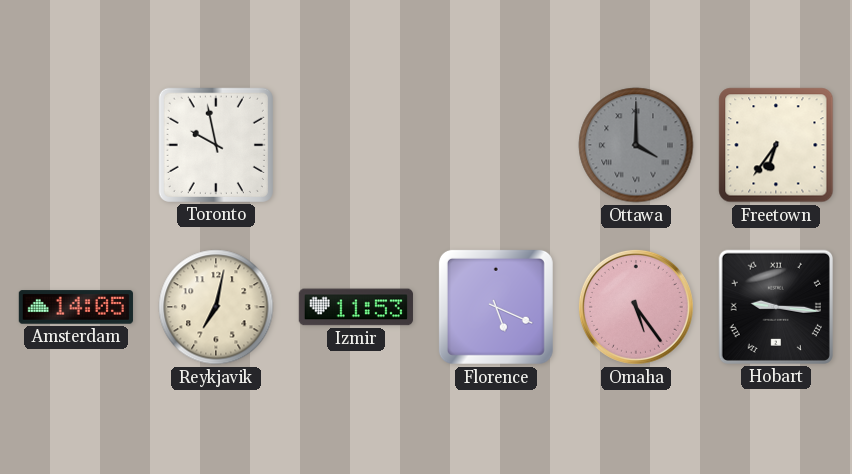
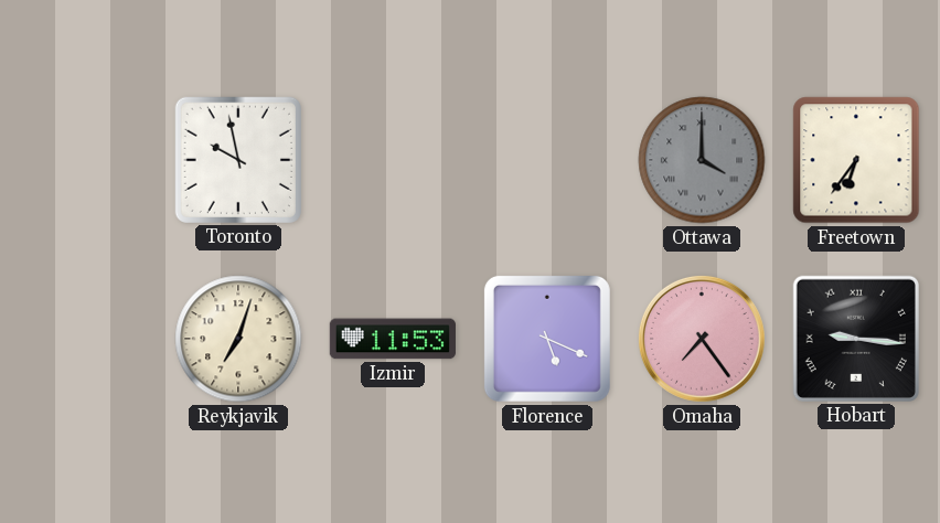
Amsterdam: 14:05 -> none (76, 307)
Reykjavik: 7:02 -> 7:03 (238, 339)
Omaha: 5:24 -> 7:24 (702, 339)
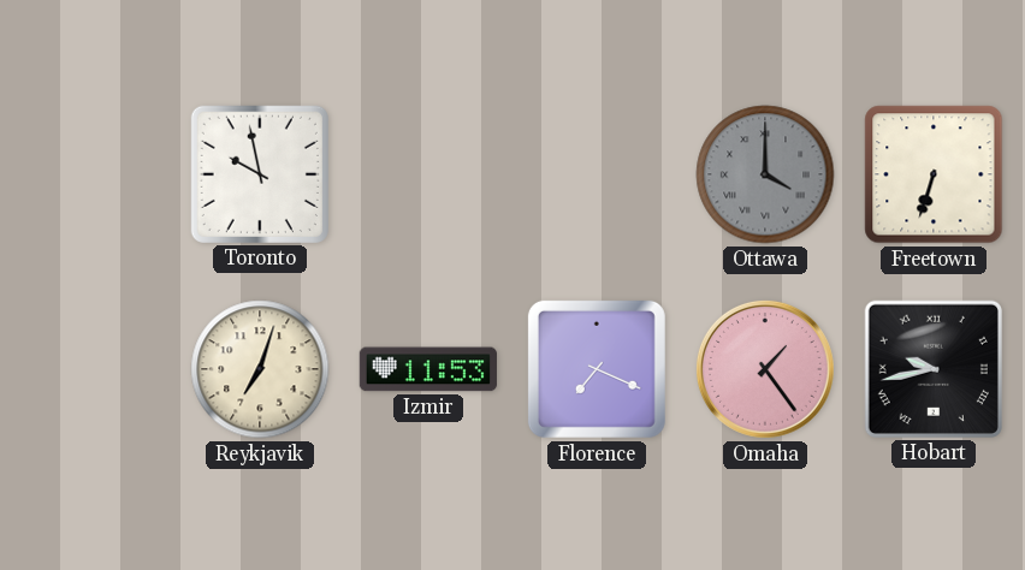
Freetown: 6:36 -> 6:33 (934, 174)
Florence: 5:19 -> 7:19 (597, 369)
Omaha: 7:24 -> 1:24 (765, 369)
Hobart: 9:16 -> 9:43 (934, 369)
